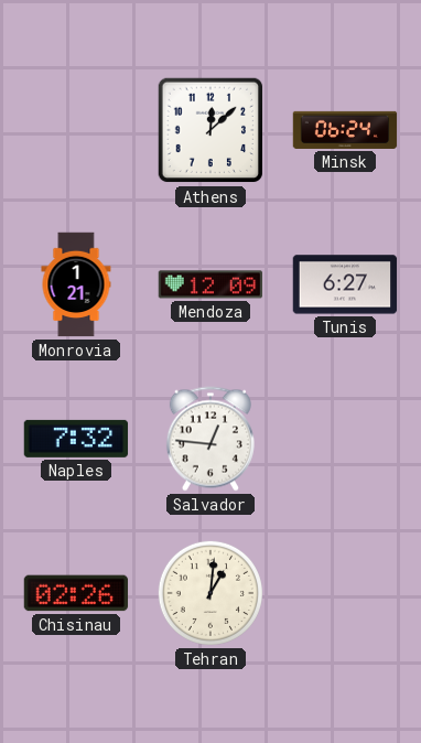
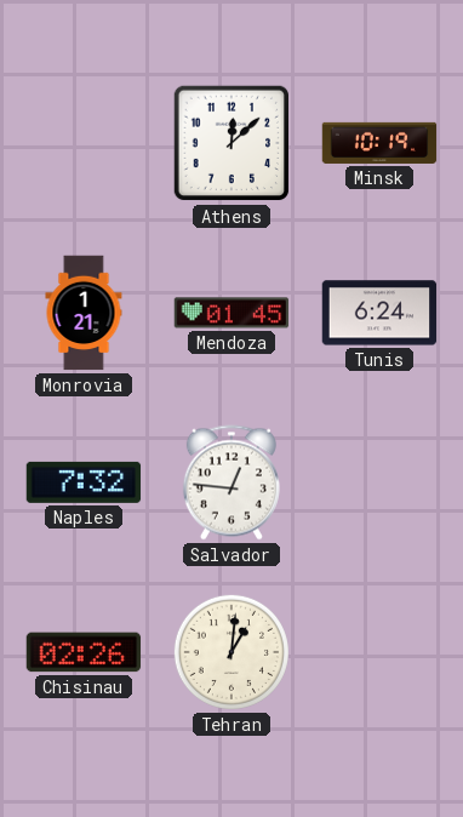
Minsk: 06:24 -> 10:19 (379, 143)
Mendoza: 12:09 -> 01:45 (232, 313)
Tunis: 6:27 -> 6:24 (379, 313)
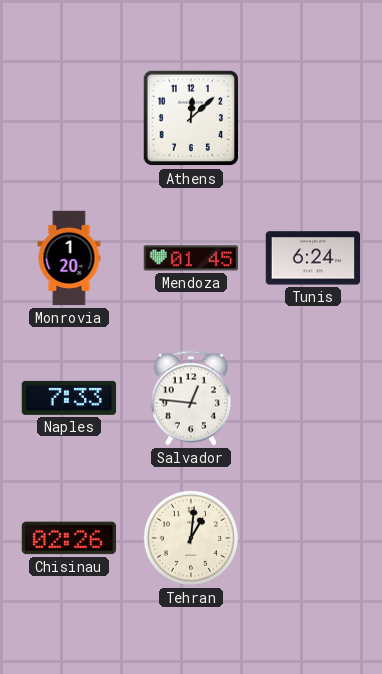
Minsk: 10:19 -> none (379, 143)
Monrovia: 1:21 -> 1:20 (69, 258)
Naples: 7:32 -> 7:33 (69, 398)
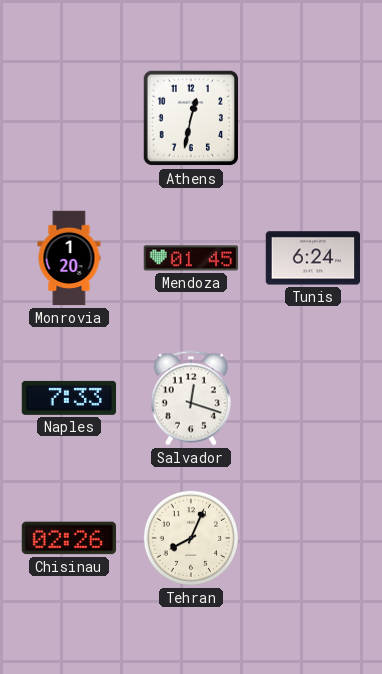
Athens: 12:08 -> 12:32 (191, 118)
Salvador: 12:46 -> 12:18 (191, 398)
Tehran: 1:01 -> 8:04 (191, 538)
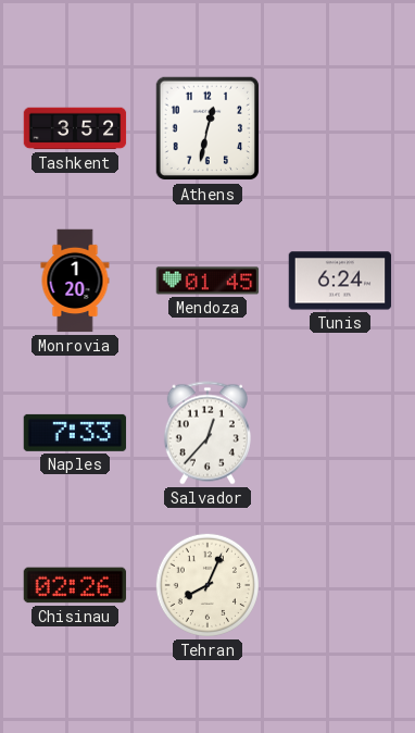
Tashkent: none -> 3:52 (75, 128)
Salvador: 12:18 -> 12:37 (207, 433)
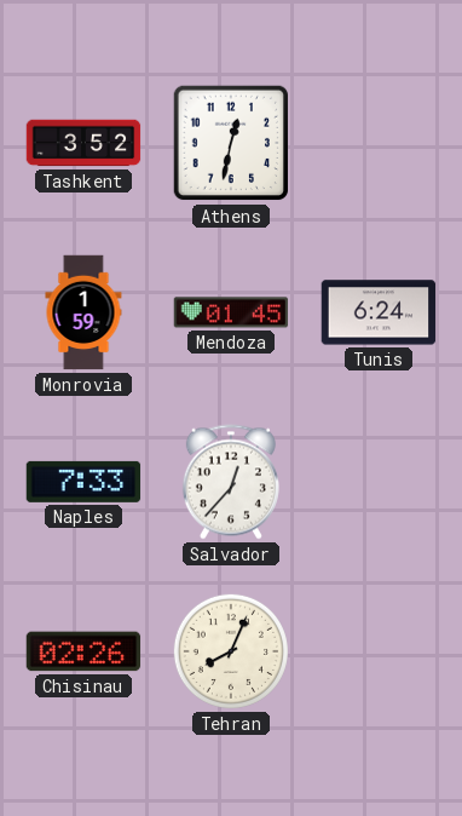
Monrovia: 1:20 -> 1:59 (83, 312)
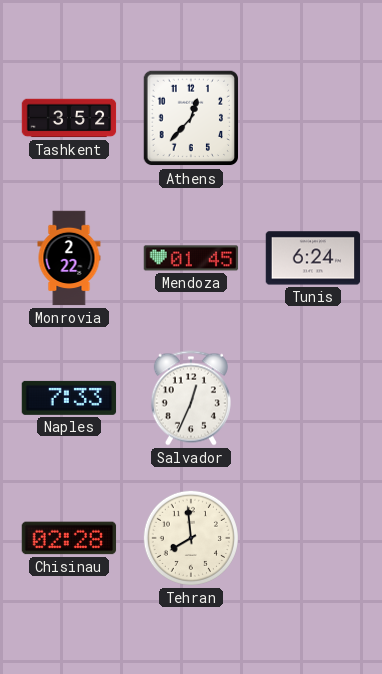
Athens: 12:32 -> 12:37 (191, 118)
Monrovia: 1:59 -> 2:22 (69, 258)
Salvador: 12:37 -> 12:34 (191, 398)
Chisinau: 02:26 -> 02:28 (69, 538)
Tehran: 8:04 -> 7:59 (191, 538)
